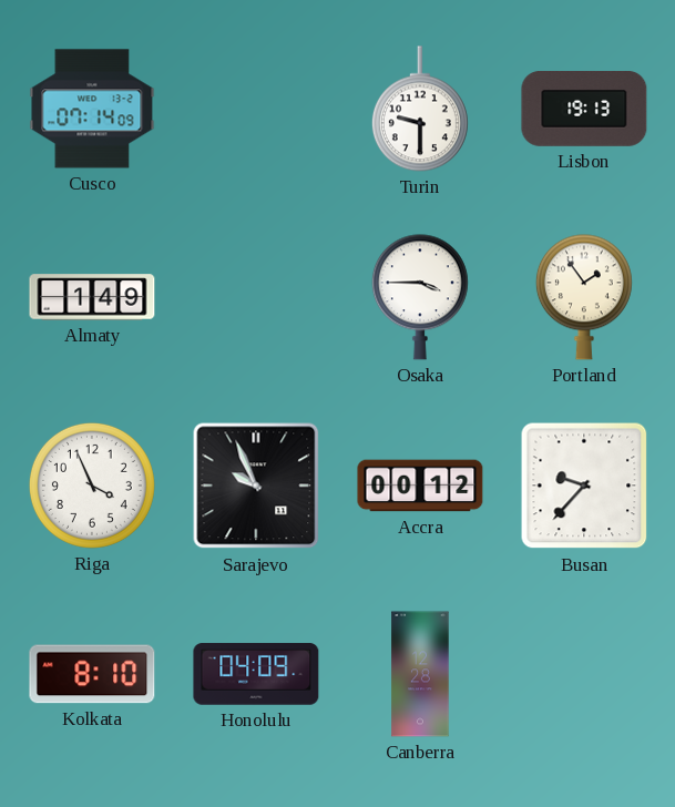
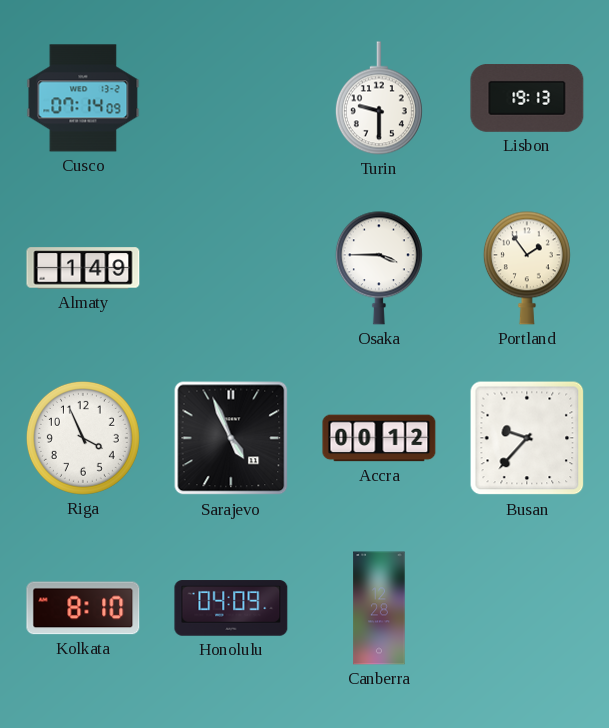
Sarajevo: 9:56 -> 4:56 (231, 438)
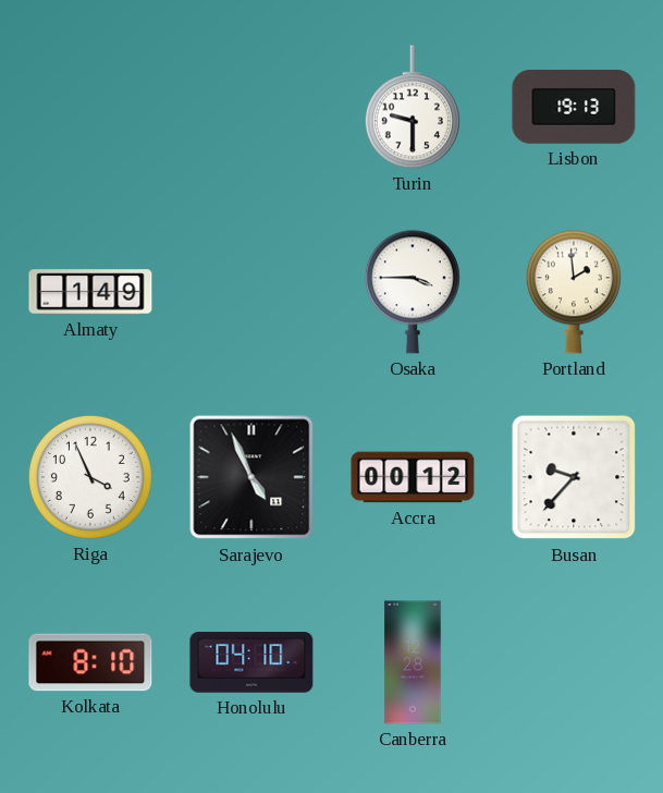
Cusco: 07:14 -> none (83, 98)
Portland: 1:54 -> 1:59 (574, 292)
Honolulu: 04:09 -> 04:10 (251, 662)
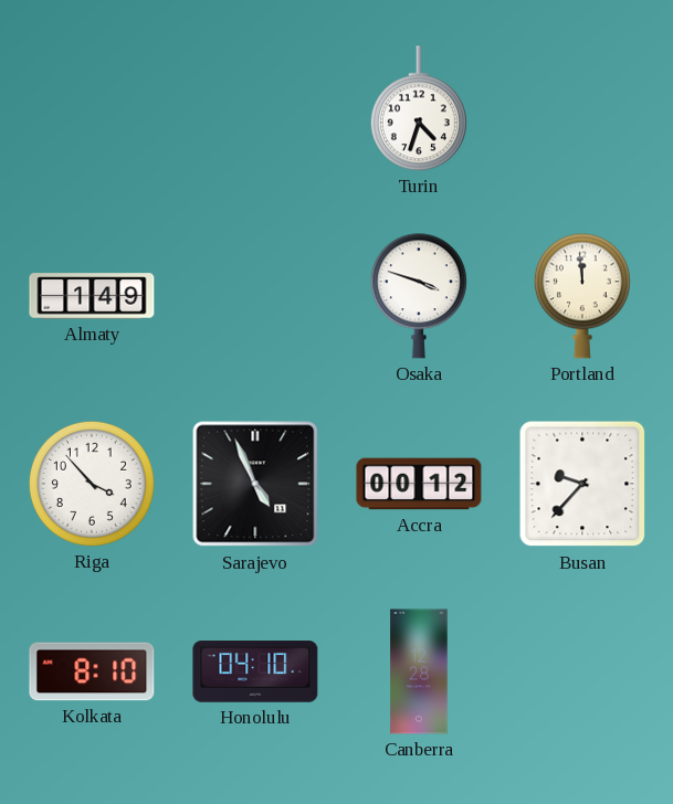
Turin: 9:30 -> 4:33 (419, 108)
Lisbon: 19:13 -> none (574, 108)
Osaka: 3:45 -> 3:48 (419, 296)
Portland: 1:59 -> 11:59 (582, 296)
Riga: 3:56 -> 3:53 (92, 484)
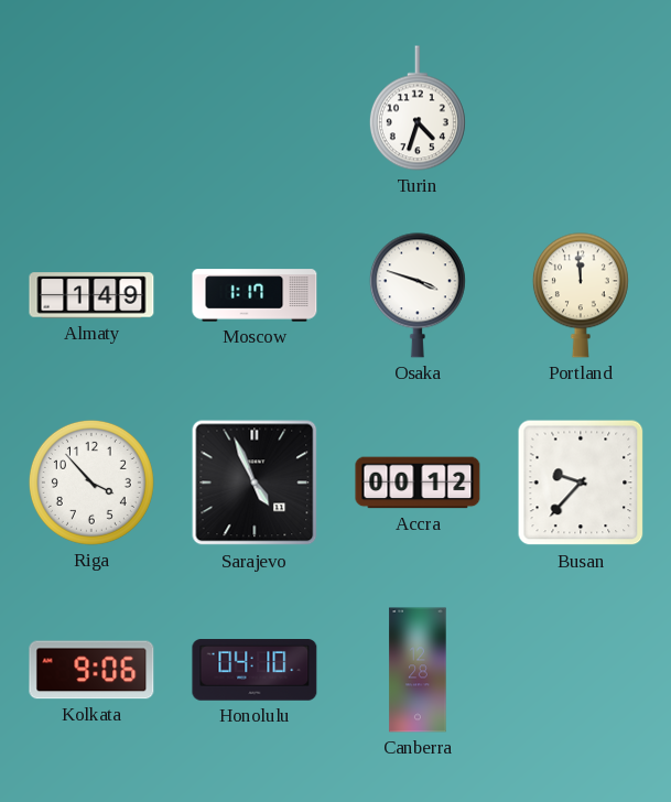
Moscow: none -> 1:17 (255, 295)
Kolkata: 8:10 -> 9:06 (91, 670)
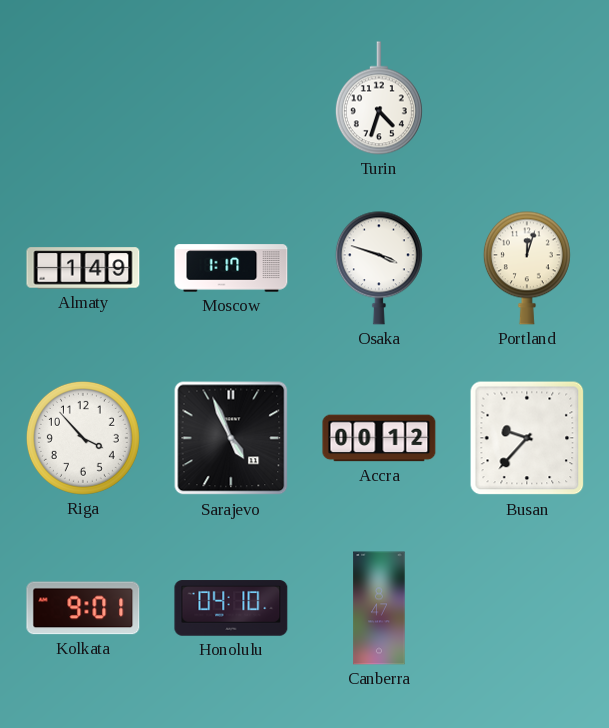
Portland: 11:59 -> 12:03 (527, 268)
Kolkata: 9:06 -> 9:01 (83, 608)
Canberra: 12:28 -> 8:47 (379, 608)
